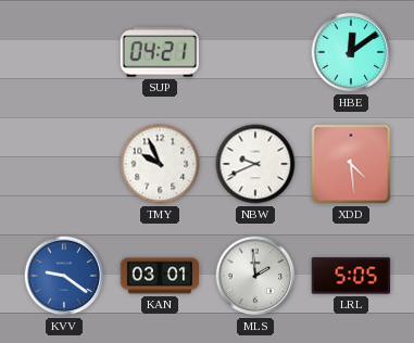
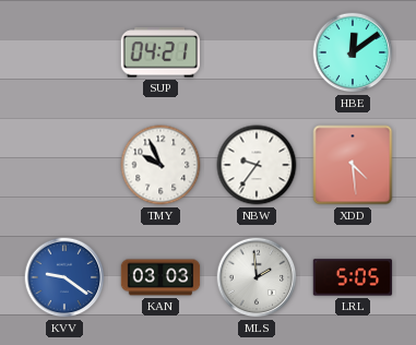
NBW: 9:41 -> 9:36 (257, 165)
KAN: 03:01 -> 03:03 (161, 277)
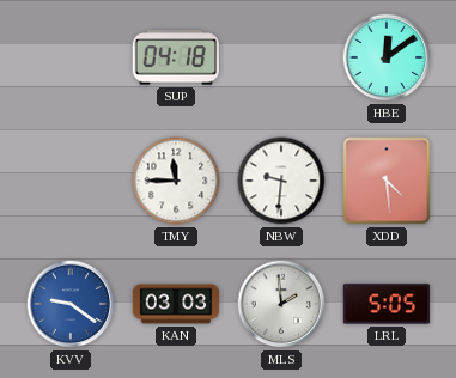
SUP: 04:21 -> 04:18 (175, 57)
TMY: 9:56 -> 11:45 (176, 181)
NBW: 9:36 -> 9:31 (281, 181)
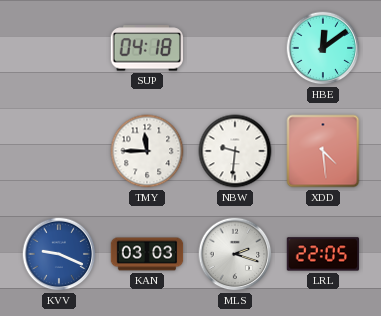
KVV: 9:21 -> 9:19 (59, 254)
MLS: 1:59 -> 2:18 (235, 254)
LRL: 5:05 -> 22:05 (323, 254)
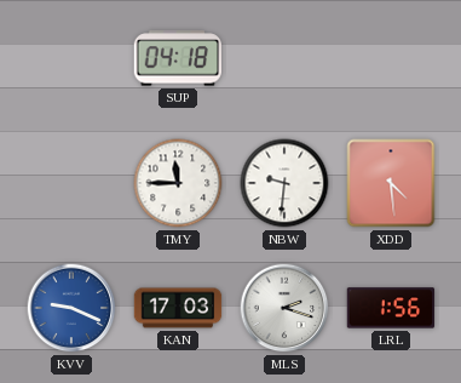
HBE: 12:09 -> none (323, 48)
KAN: 03:03 -> 17:03 (178, 308)
LRL: 22:05 -> 1:56 (391, 308)
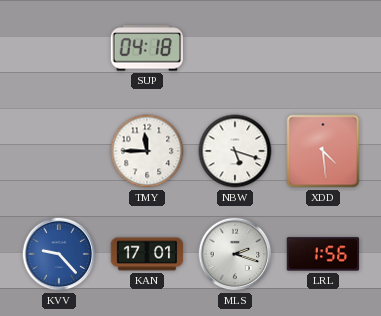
NBW: 9:31 -> 5:18 (235, 151)
KVV: 9:19 -> 9:23 (59, 254)
KAN: 17:03 -> 17:01 (147, 254)
